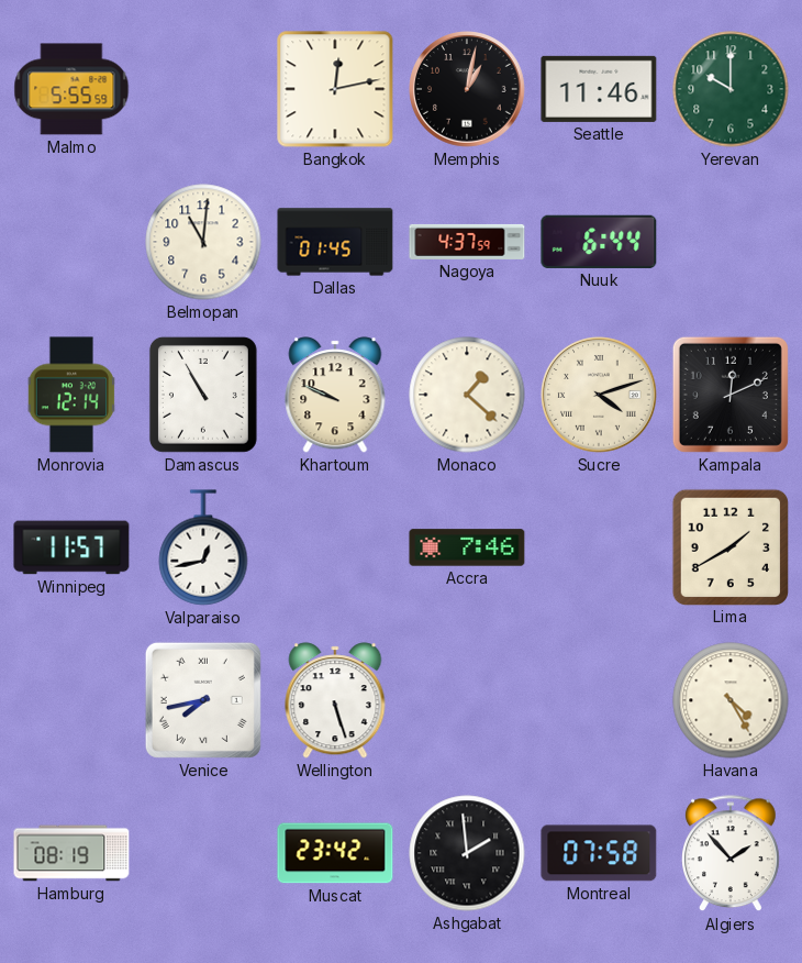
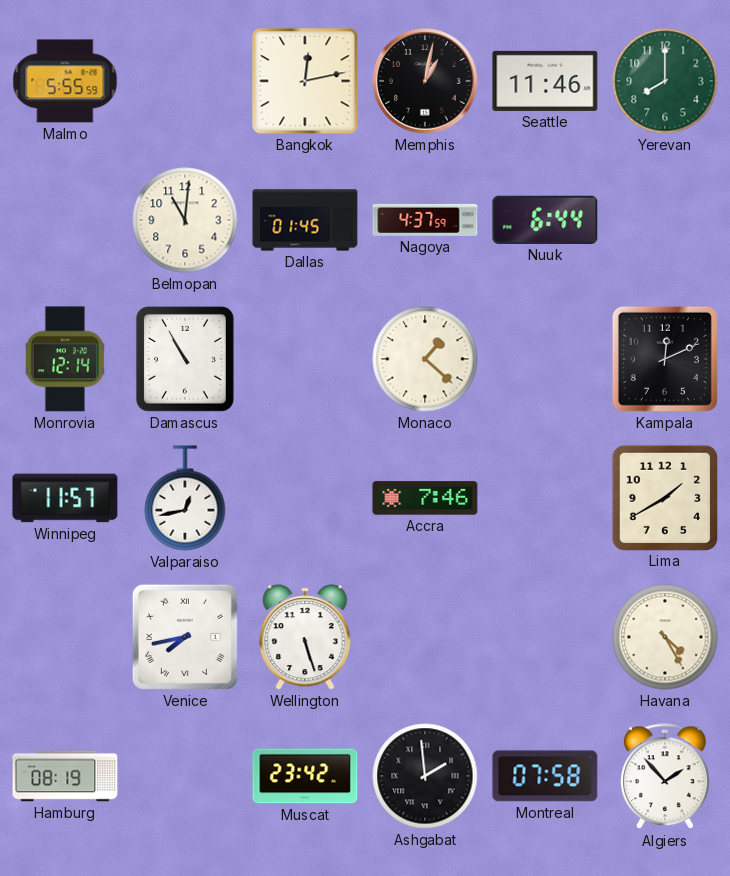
Yerevan: 10:00 -> 8:00 (665, 81)
Khartoum: 9:49 -> none (335, 395)
Sucre: 4:12 -> none (600, 396)
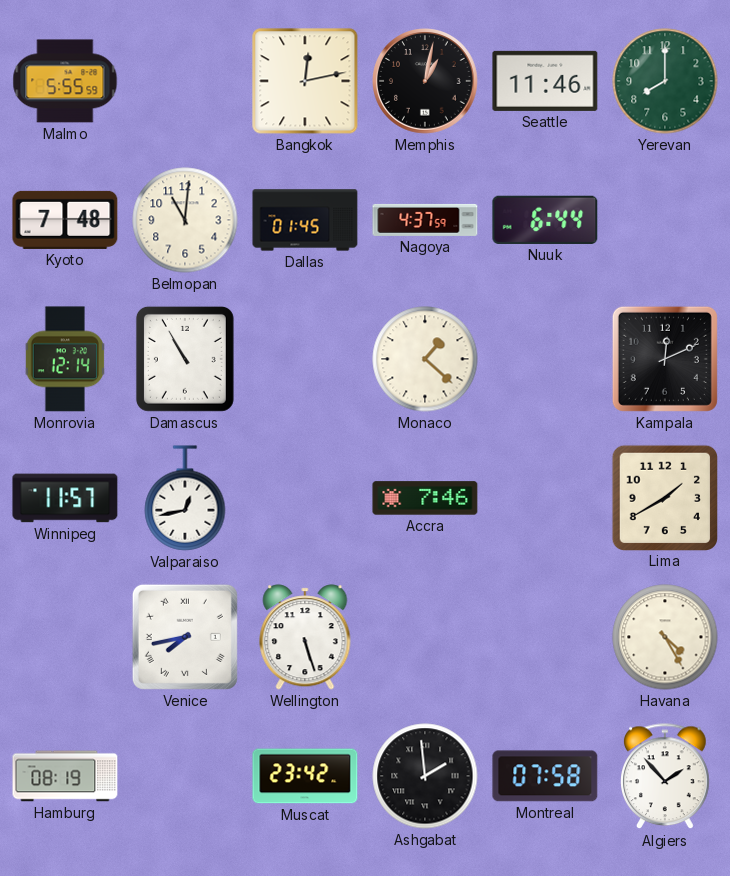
Kyoto: none -> 7:48 (65, 220)
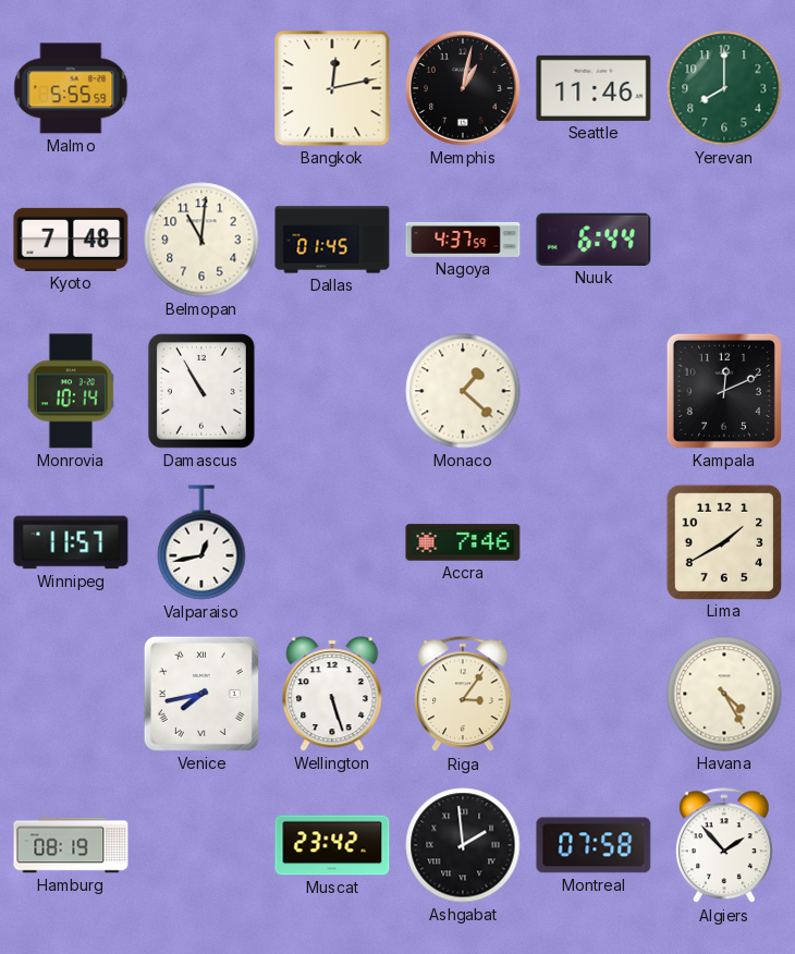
Monrovia: 12:14 -> 10:14 (70, 391)
Riga: none -> 3:06 (463, 695)
